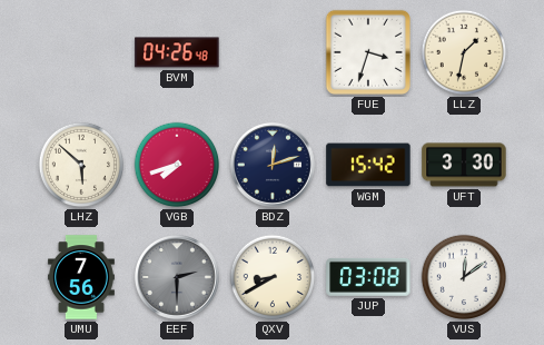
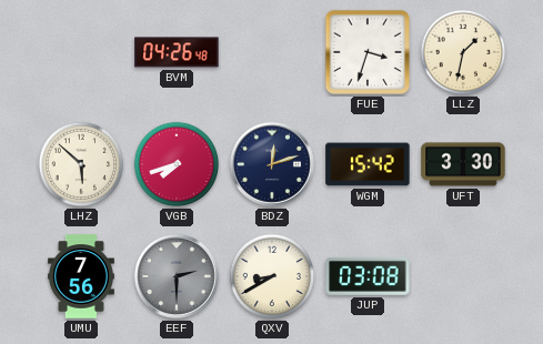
VUS: 12:09 -> none (464, 277)
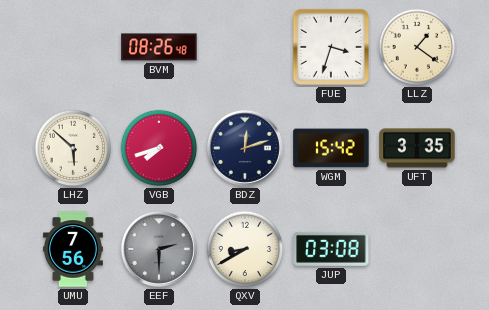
BVM: 04:26 -> 08:26 (159, 47)
LLZ: 1:32 -> 1:21 (417, 47)
UFT: 3:30 -> 3:35 (417, 148)
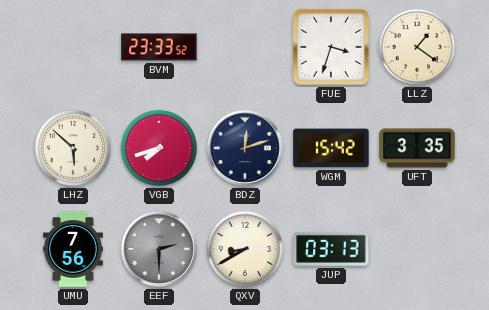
BVM: 08:26 -> 23:33 (159, 47)
JUP: 03:08 -> 03:13 (331, 249)
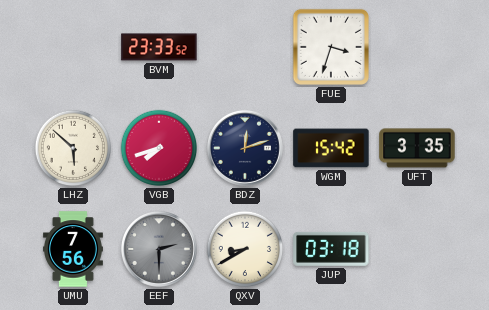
LLZ: 1:21 -> none (417, 47)
JUP: 03:13 -> 03:18 (331, 249)
